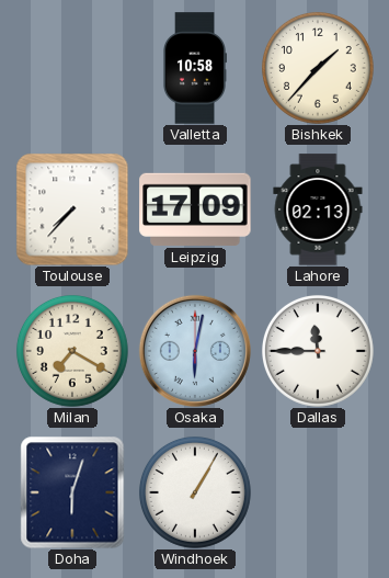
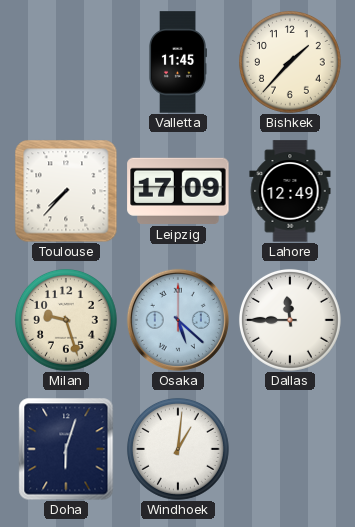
Valletta: 10:58 -> 11:45 (177, 62)
Lahore: 02:13 -> 12:49 (290, 191)
Milan: 7:20 -> 9:27 (66, 320)
Osaka: 6:02 -> 5:22 (178, 320)
Windhoek: 1:05 -> 1:01 (178, 449)
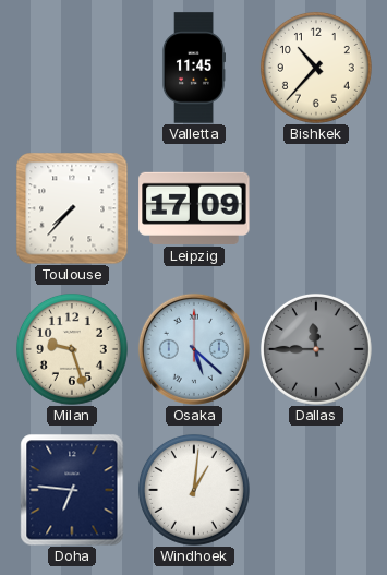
Bishkek: 1:37 -> 10:37 (316, 68)
Lahore: 12:49 -> none (290, 191)
Dallas dial: white -> grey (316, 349)
Doha: 6:03 -> 6:46 (72, 490)
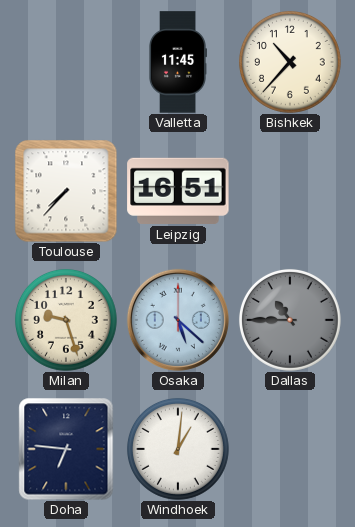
Leipzig: 17:09 -> 16:51 (178, 191)
Dallas: 11:45 -> 10:45 (290, 320)
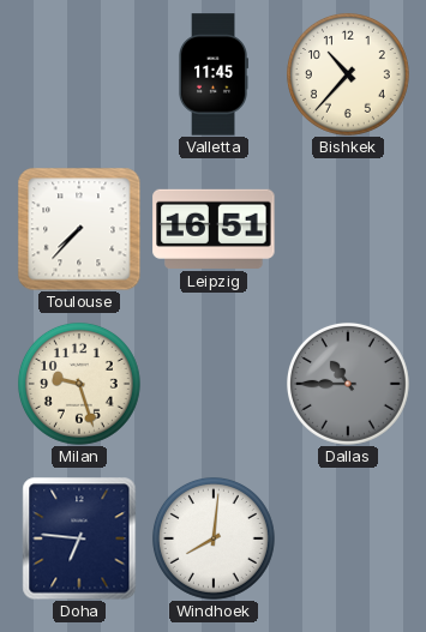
Osaka: 5:22 -> none (178, 320)
Windhoek: 1:01 -> 8:01 (214, 538)
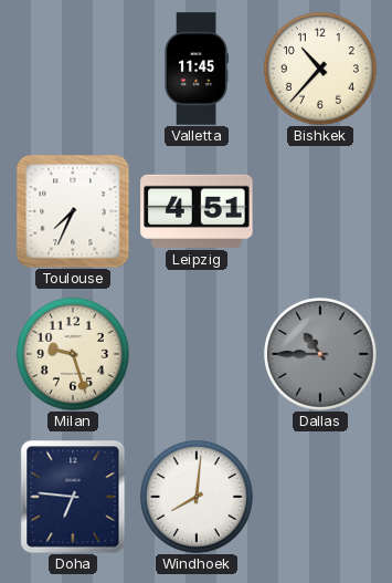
Toulouse: 7:37 -> 7:34 (73, 211)
Leipzig: 16:51 -> 4:51 (197, 211)
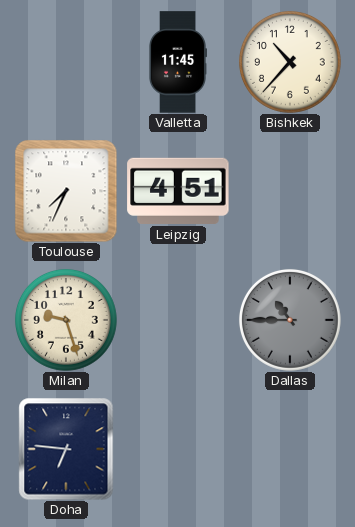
Windhoek: 8:01 -> none (197, 497)
